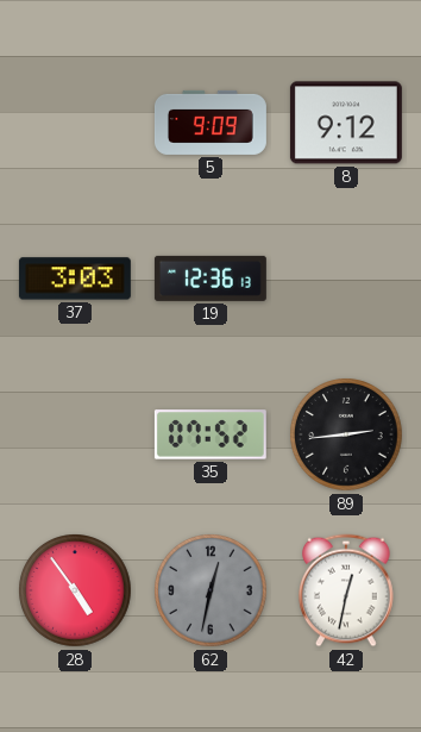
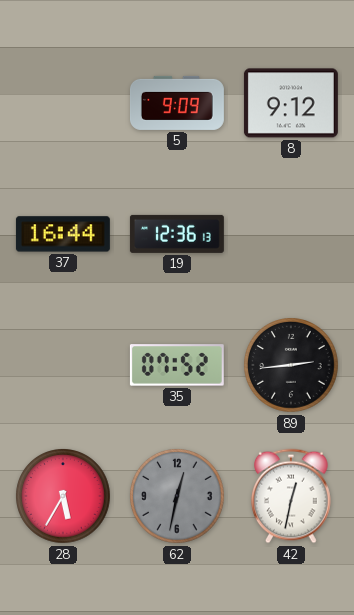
37: 3:03 -> 16:44 (63, 234)
28: 4:54 -> 5:35 (63, 496)
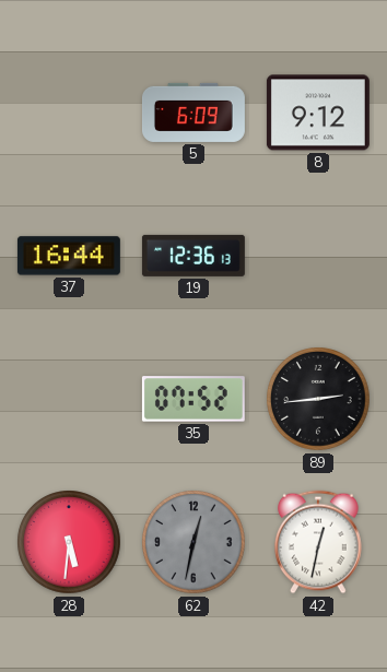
5: 9:09 -> 6:09 (193, 113)
28: 5:35 -> 5:31 (69, 542)
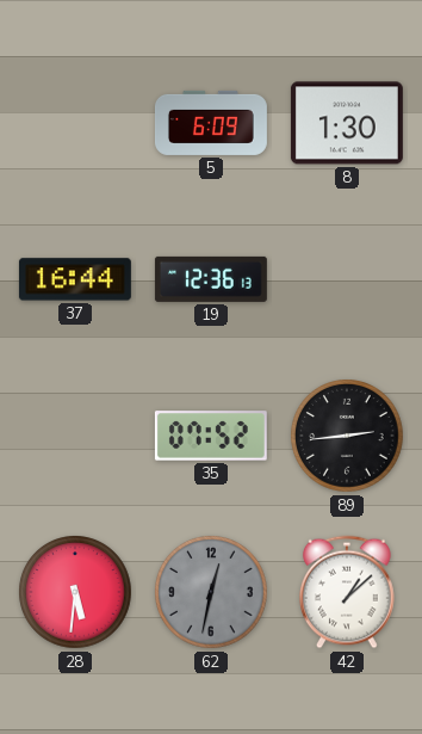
8: 9:12 -> 1:30 (347, 123)
42: 12:32 -> 1:08 (347, 592)
